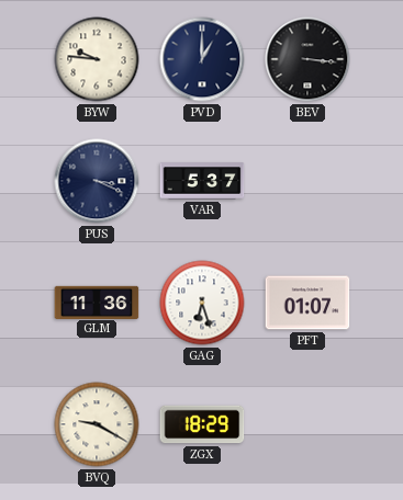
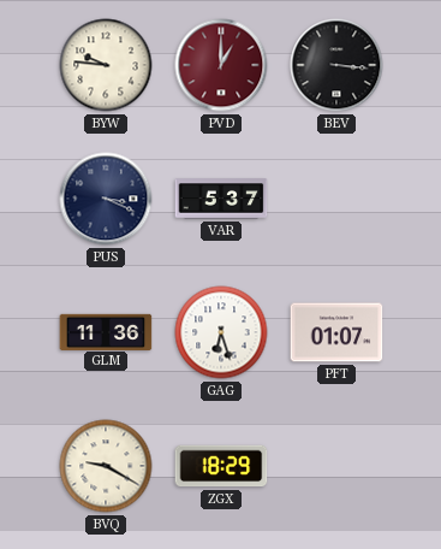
PVD dial: navy -> burgundy (221, 65)
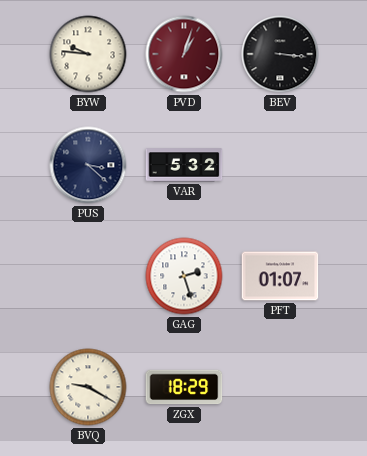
PVD: 1:00 -> 1:03 (184, 54)
PUS: 3:19 -> 3:22 (88, 165)
VAR: 5:37 -> 5:32 (184, 165)
GLM: 11:36 -> none (106, 331)
GAG: 6:27 -> 2:27 (184, 276)
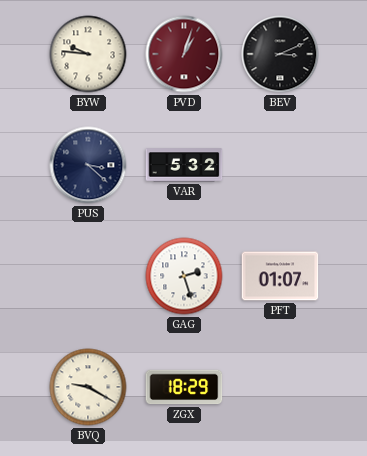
BEV: 3:16 -> 3:11 (280, 54)
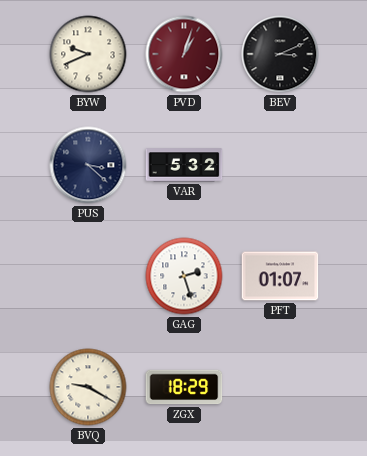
BYW: 9:46 -> 9:41 (88, 54)
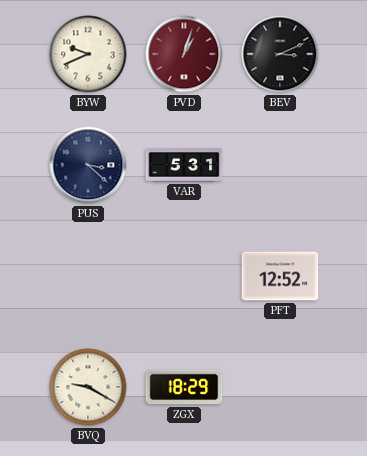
VAR: 5:32 -> 5:31 (184, 165)
GAG: 2:27 -> none (184, 276)
PFT: 01:07 -> 12:52 (280, 276)
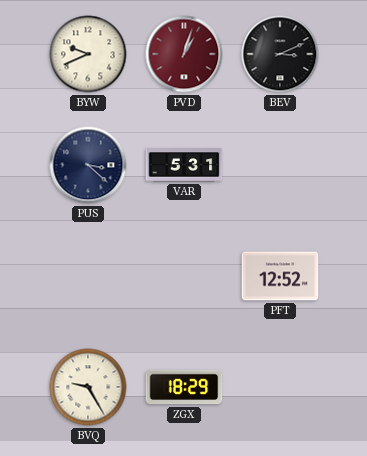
BVQ: 9:20 -> 9:25 (88, 387)
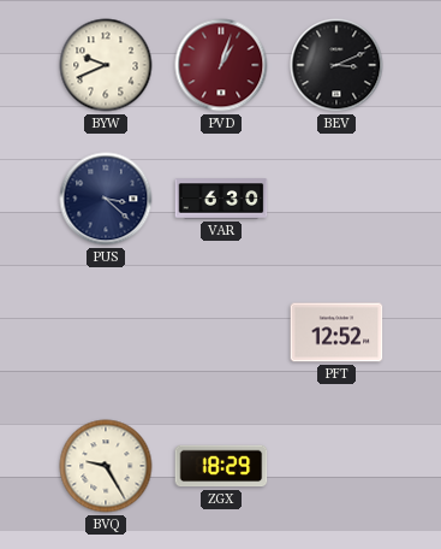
VAR: 5:31 -> 6:30 (221, 199)
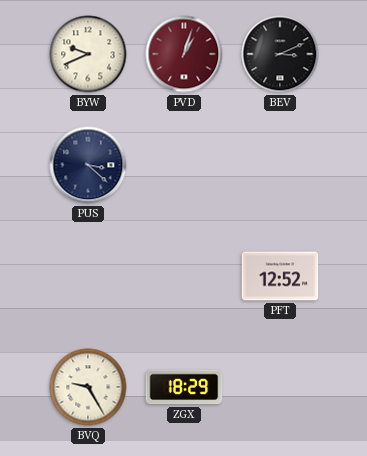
VAR: 6:30 -> none (221, 199)
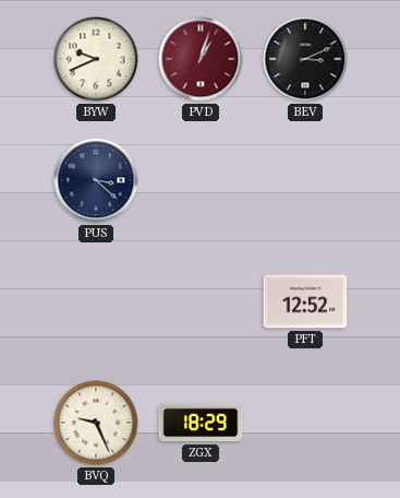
BVQ: 9:25 -> 9:26 (96, 423)
